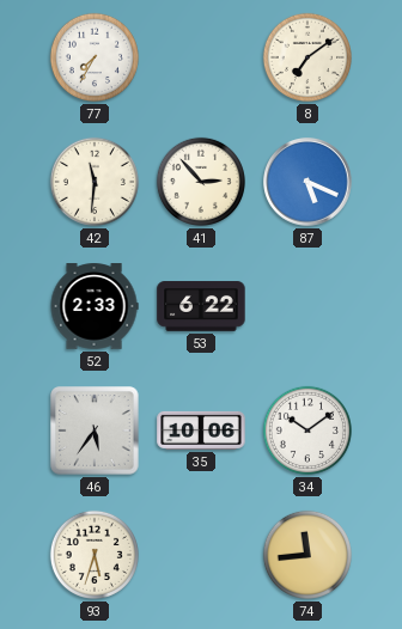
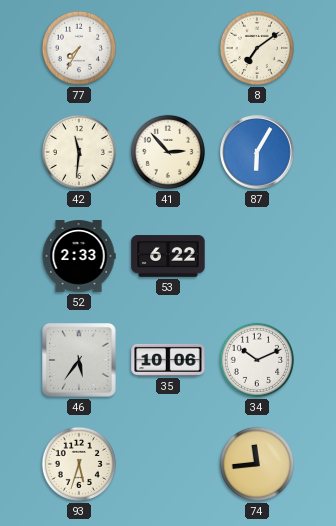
87: 5:19 -> 6:05 (257, 152)
34: 10:09 -> 10:11 (257, 360)
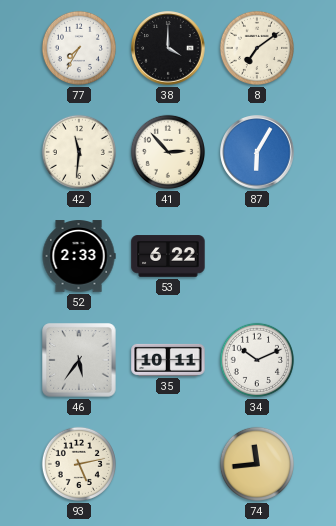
38: none -> 4:00 (168, 48)
35: 10:06 -> 10:11 (168, 360)
93: 5:33 -> 5:13 (79, 464)
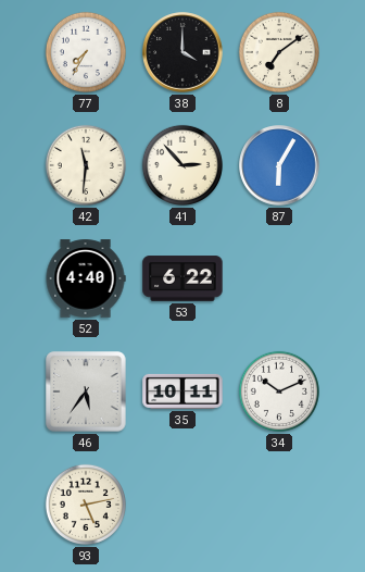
52: 2:33 -> 4:40 (86, 278)
74: 11:44 -> none (257, 464)
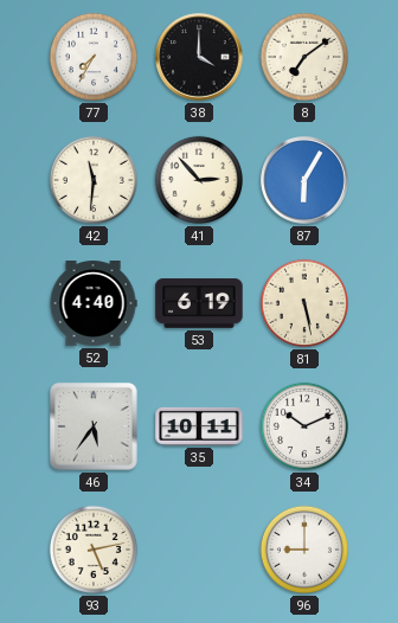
53: 6:22 -> 6:19 (199, 303)
81: none -> 5:28 (304, 303)
96: none -> 9:00 (304, 550)
